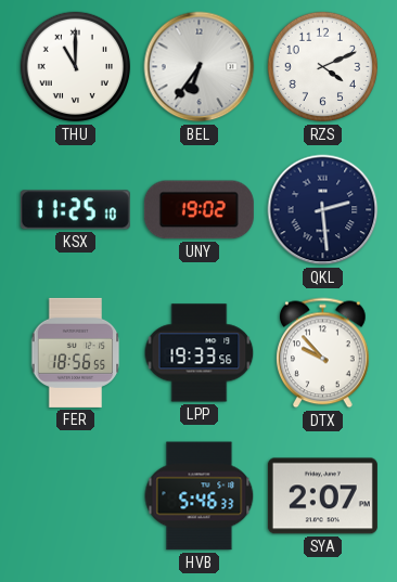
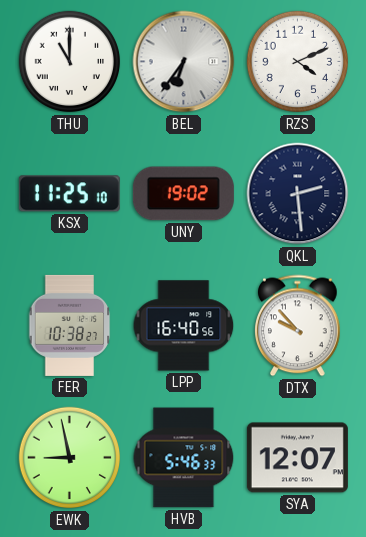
FER: 18:56 -> 10:38 (70, 325)
LPP: 19:33 -> 16:40 (184, 326)
EWK: none -> 8:58 (70, 458)
SYA: 2:07 -> 12:07 (297, 458)
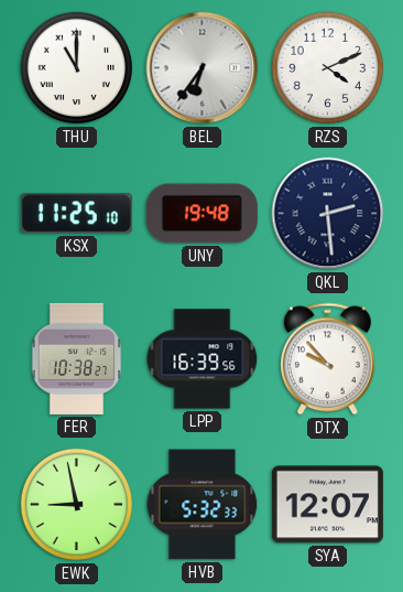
UNY: 19:02 -> 19:48 (201, 214)
LPP: 16:40 -> 16:39 (203, 359)
HVB: 5:46 -> 5:32 (203, 505)
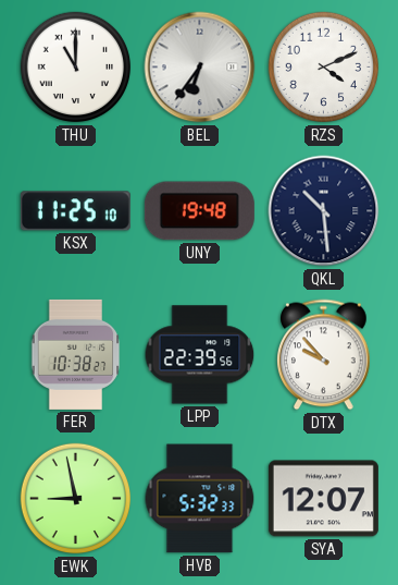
QKL: 2:29 -> 10:29 (324, 211)
LPP: 16:39 -> 22:39 (200, 355)
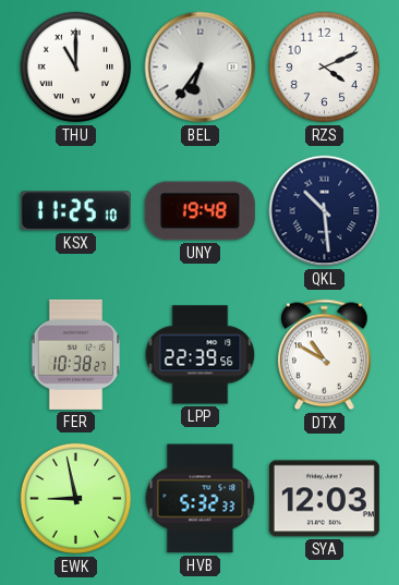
DTX: 9:53 -> 10:50 (325, 355)
SYA: 12:07 -> 12:03 (324, 499)
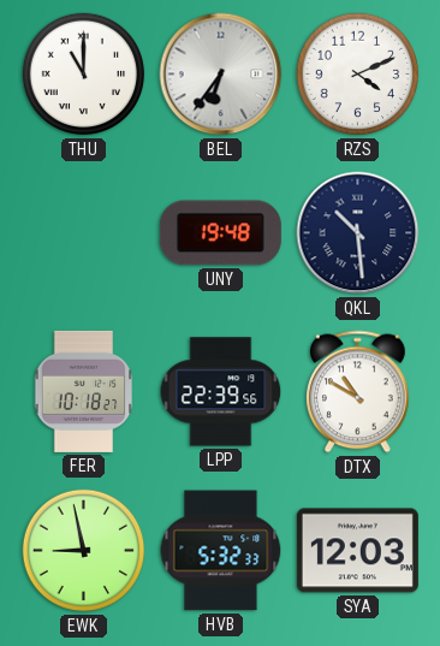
KSX: 11:25 -> none (75, 211)
FER: 10:38 -> 10:18 (84, 391)
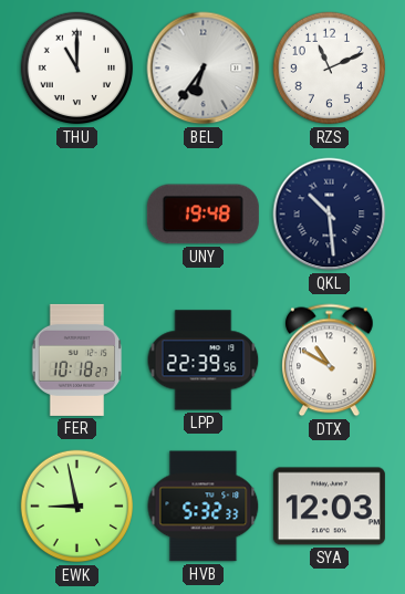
RZS: 4:11 -> 11:11 (330, 69)
